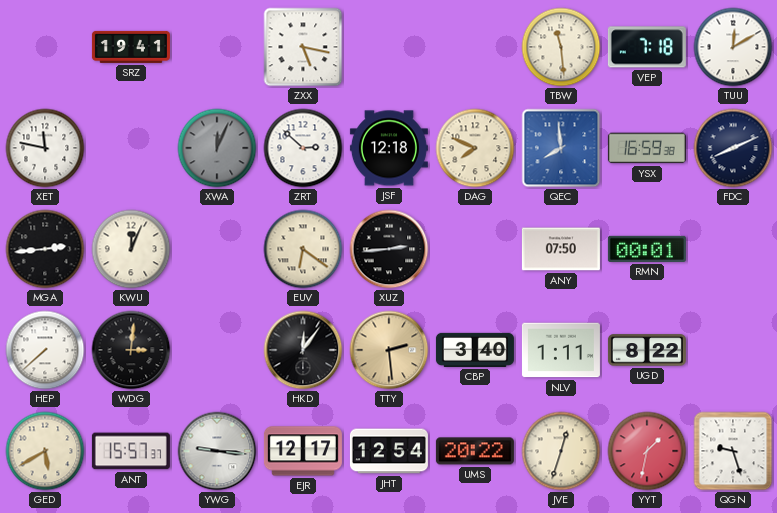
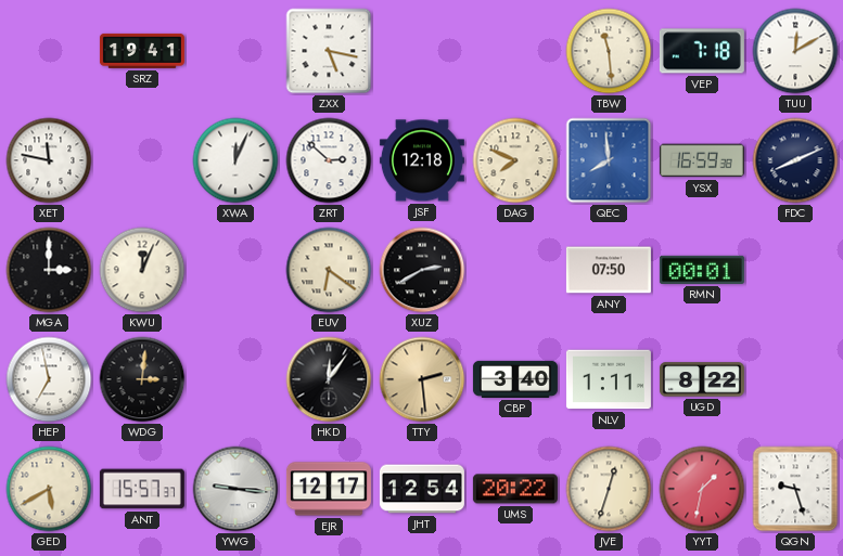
XWA dial: grey -> white (235, 160)
MGA: 2:44 -> 3:00 (49, 270)
XUZ: 2:44 -> 2:40 (422, 270)
HEP: 7:38 -> 6:58 (49, 379)
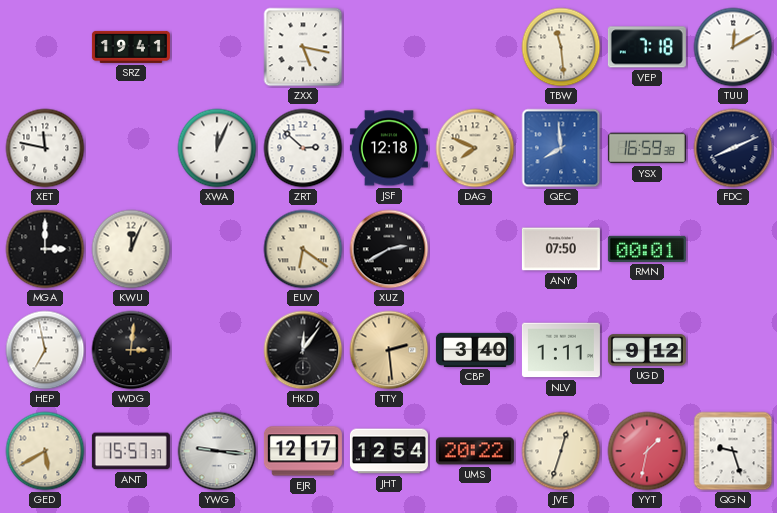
UGD: 8:22 -> 9:12 (647, 350)
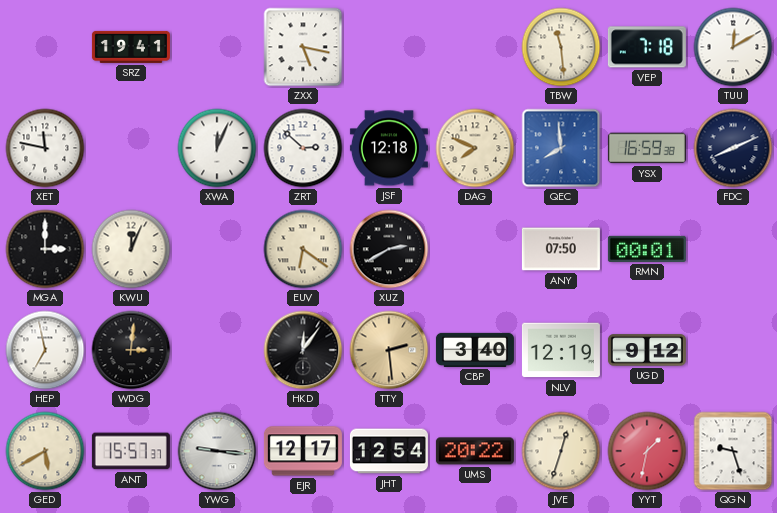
NLV: 1:11 -> 12:19 (561, 350)
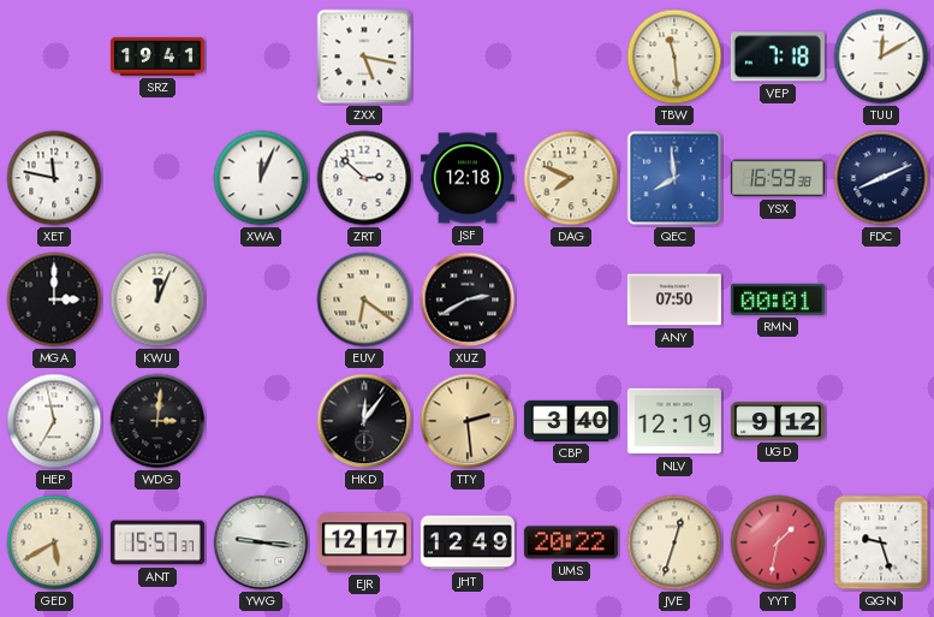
JHT: 12:54 -> 12:49 (468, 542)
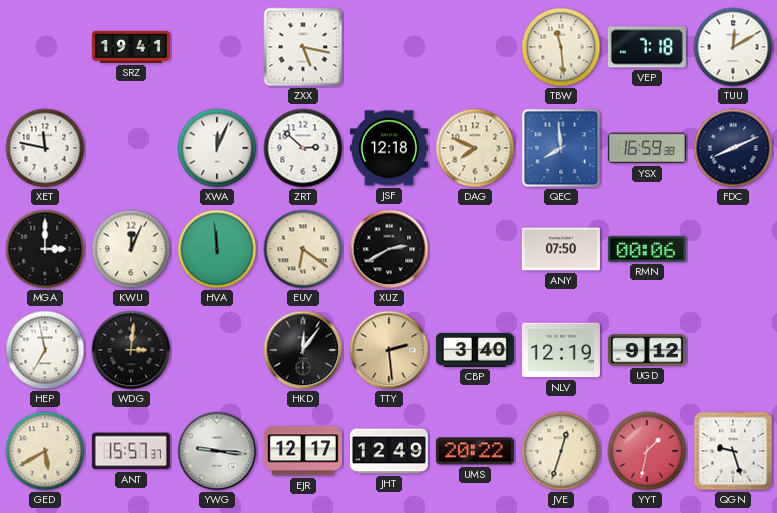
HVA: none -> 11:59 (217, 249)
RMN: 00:01 -> 00:06 (647, 249)
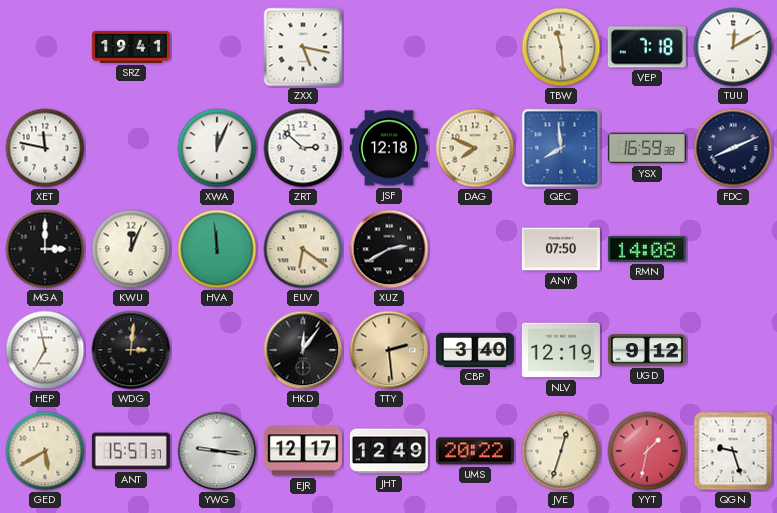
RMN: 00:06 -> 14:08 (647, 249)
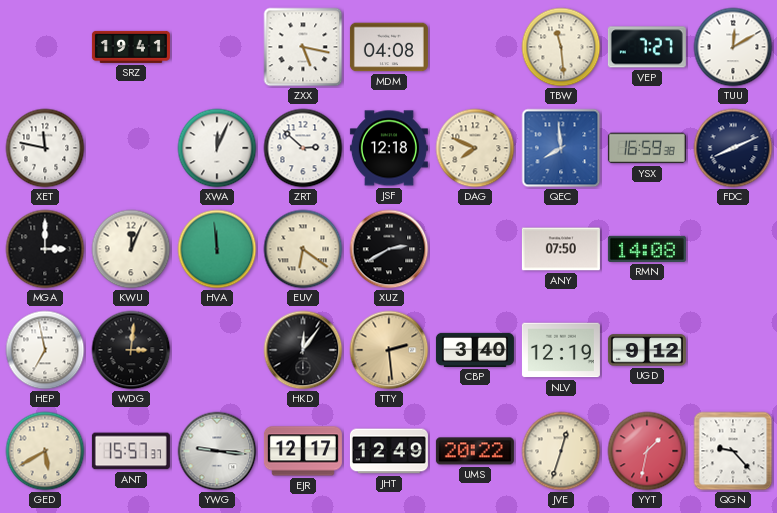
MDM: none -> 04:08 (389, 47)
VEP: 7:18 -> 7:27 (647, 47)
QGN: 9:27 -> 9:23 (733, 451)
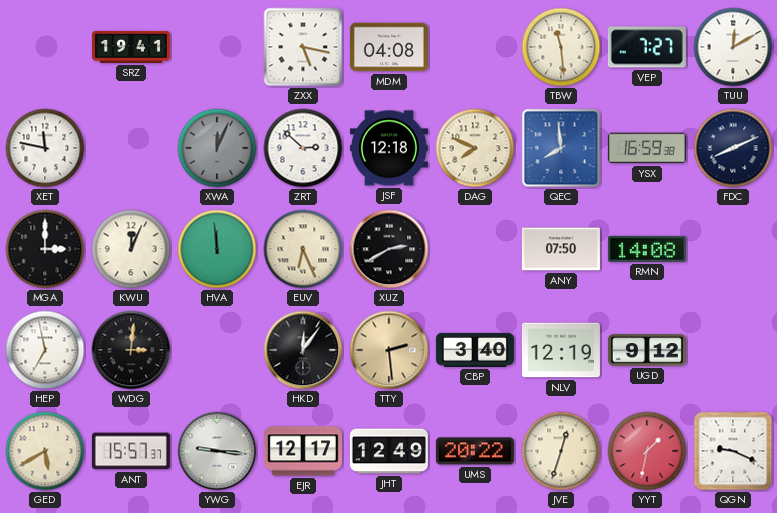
XWA dial: white -> grey (217, 148)
EUV: 6:21 -> 6:26 (303, 249)
QGN: 9:23 -> 9:19 (733, 451)
